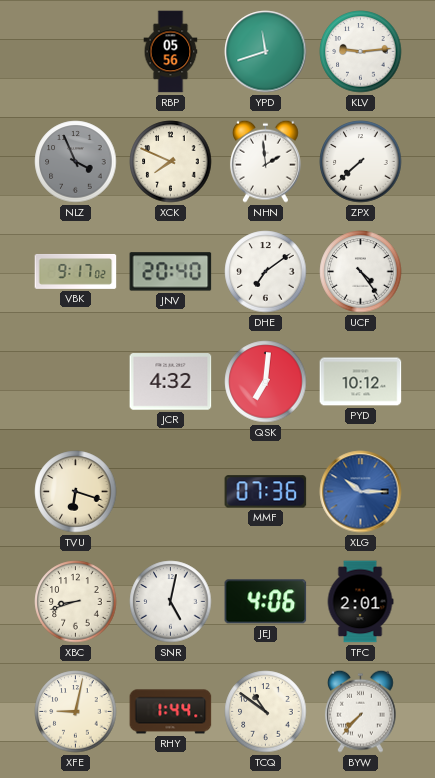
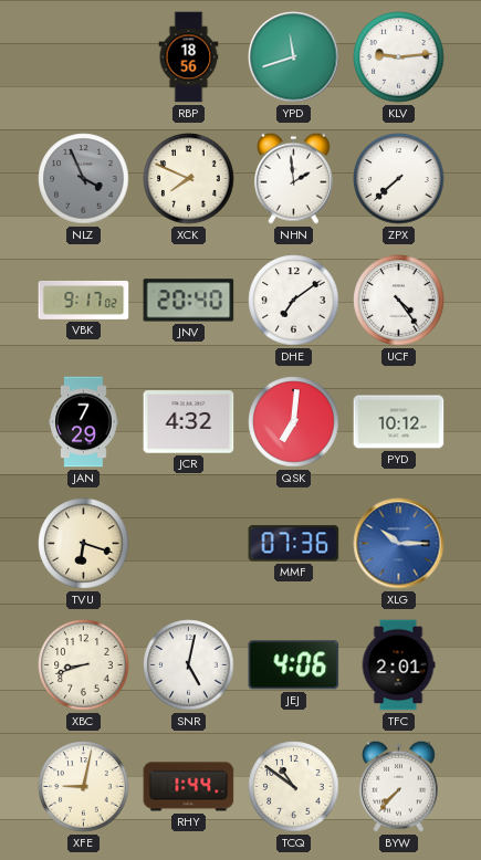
RBP: 05:56 -> 18:56 (189, 57)
JAN: none -> 7:29 (84, 422)
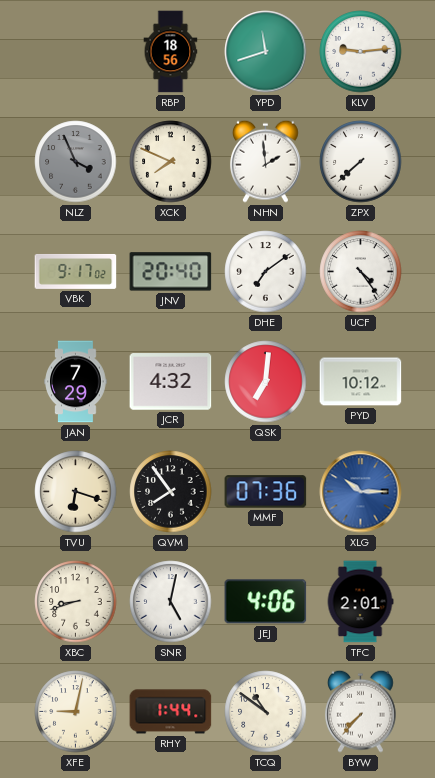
QVM: none -> 7:54 (171, 492)
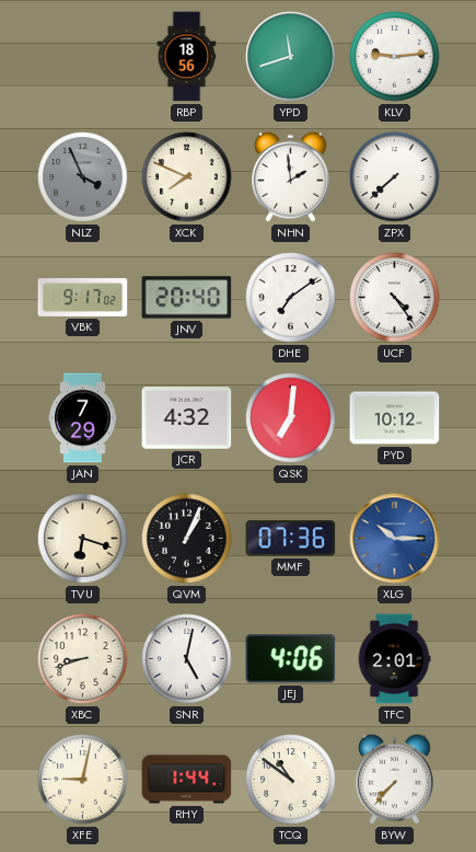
QVM: 7:54 -> 1:04 (187, 539)
